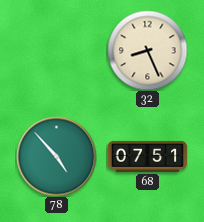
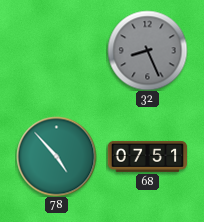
32 dial: cream -> grey (147, 50)
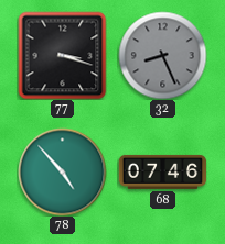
77: none -> 3:18 (62, 55)
68: 07:51 -> 07:46 (162, 171)
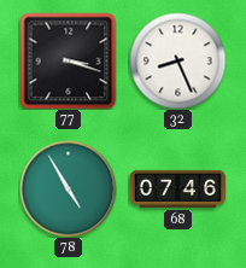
32 dial: grey -> white (177, 60)
78: 4:53 -> 4:55 (68, 188)
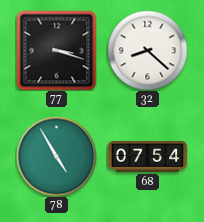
32: 8:26 -> 8:22 (147, 50)
68: 07:46 -> 07:54 (147, 156)
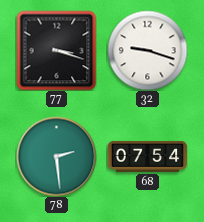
32: 8:22 -> 9:18 (147, 50)
78: 4:55 -> 2:29 (56, 156)
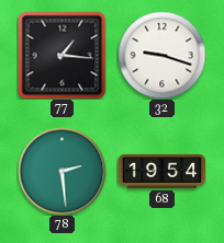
77: 3:18 -> 1:16 (61, 55)
68: 07:54 -> 19:54 (161, 171)
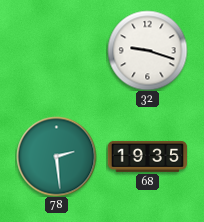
77: 1:16 -> none (61, 55)
68: 19:54 -> 19:35 (147, 156)
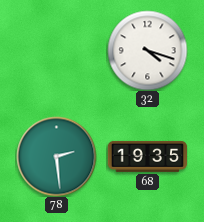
32: 9:18 -> 4:18 (147, 50)
